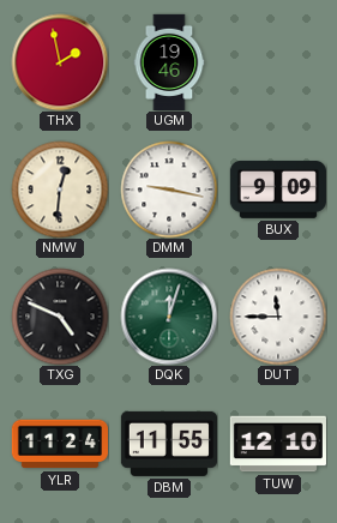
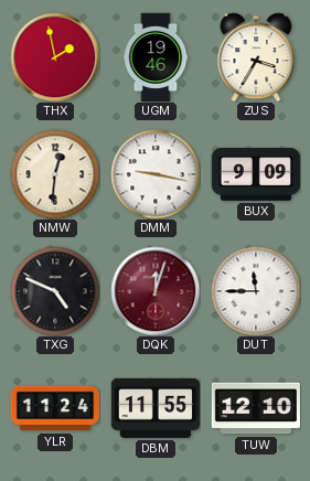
ZUS: none -> 3:35 (256, 57)
DQK dial: green -> burgundy (156, 291)
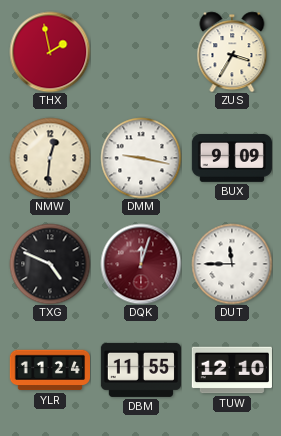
UGM: 19:46 -> none (156, 56)
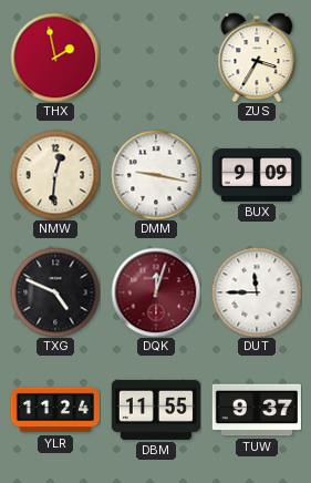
TUW: 12:10 -> 9:37 (257, 410)
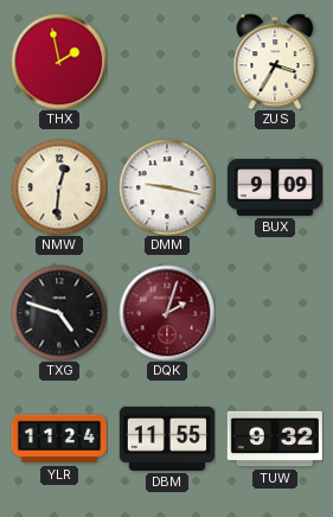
TXG: 4:49 -> 4:48 (59, 313)
DQK: 12:03 -> 2:03 (167, 313)
DUT: 11:45 -> none (257, 292)
TUW: 9:37 -> 9:32 (275, 439)
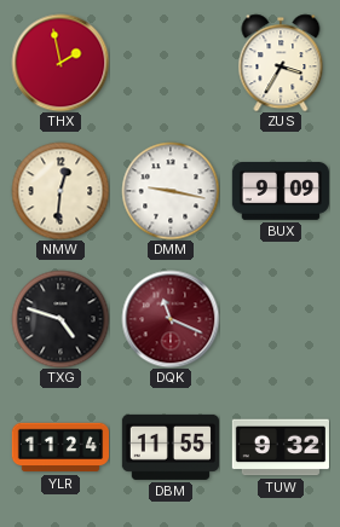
DQK: 2:03 -> 11:19 (171, 319)
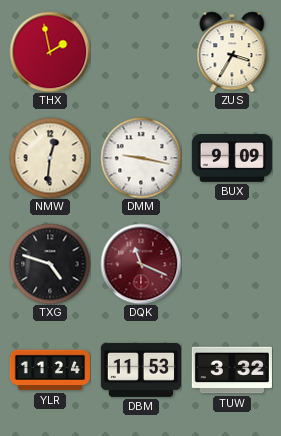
DBM: 11:55 -> 11:53 (140, 370)
TUW: 9:32 -> 3:32 (232, 370)
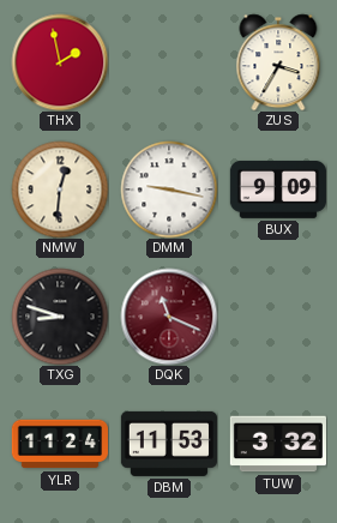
TXG: 4:48 -> 8:48 (60, 317)
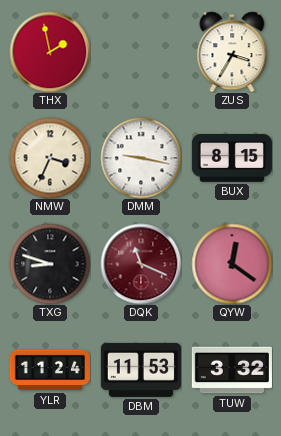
NMW: 12:31 -> 3:34 (50, 158)
BUX: 9:09 -> 8:15 (232, 158)
QYW: none -> 12:21 (232, 264)
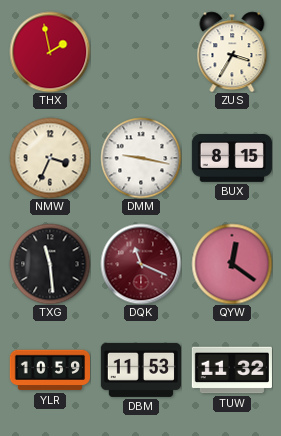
TXG: 8:48 -> 11:29 (50, 264)
YLR: 11:24 -> 10:59 (49, 370)
TUW: 3:32 -> 11:32 (232, 370)
